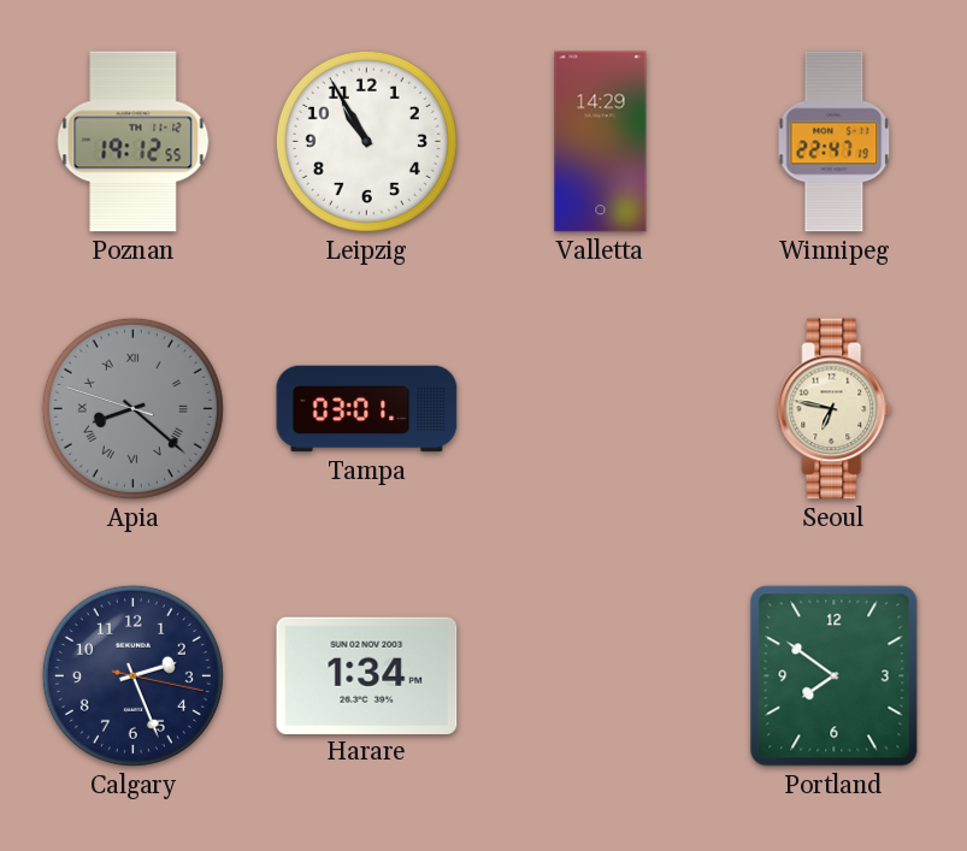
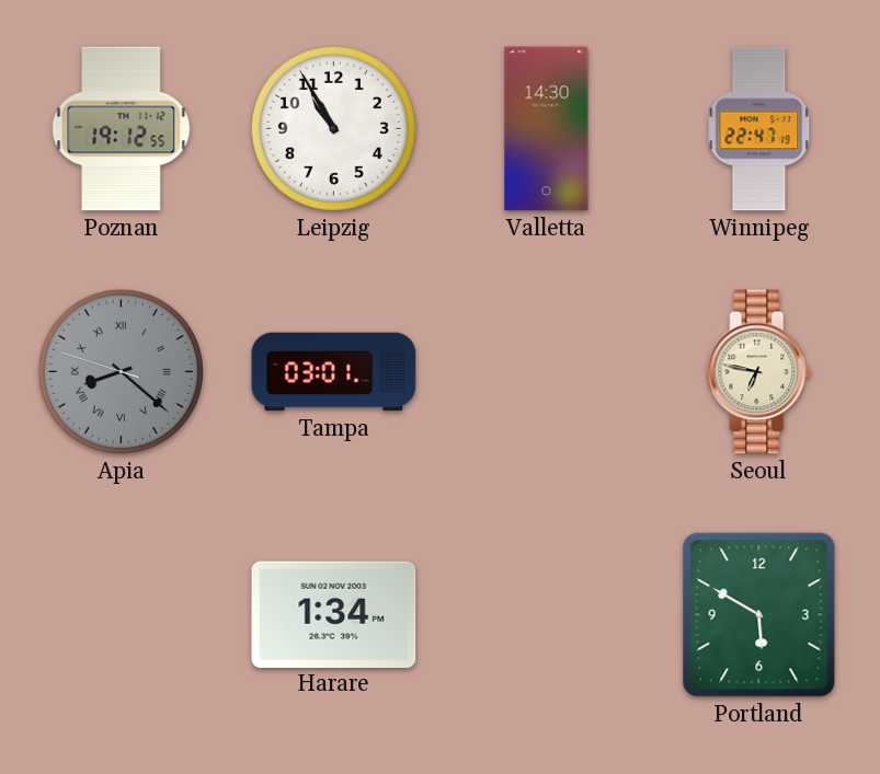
Valletta: 14:29 -> 14:30 (547, 129)
Calgary: 2:26 -> none (132, 675)
Portland: 7:51 -> 5:50 (759, 615)
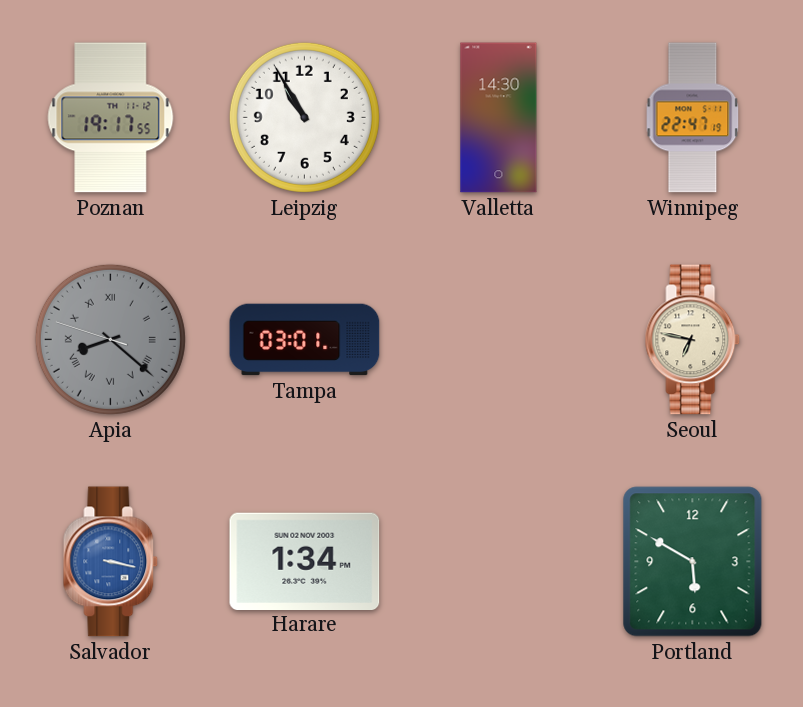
Poznan: 19:12 -> 19:17 (111, 118)
Salvador: none -> 3:17 (111, 562)
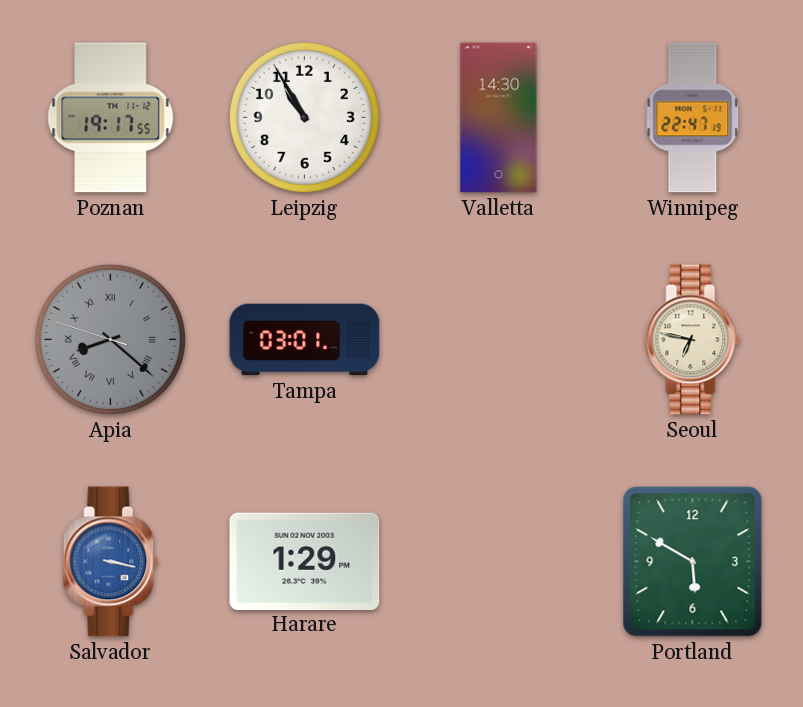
Harare: 1:34 -> 1:29 (305, 561)
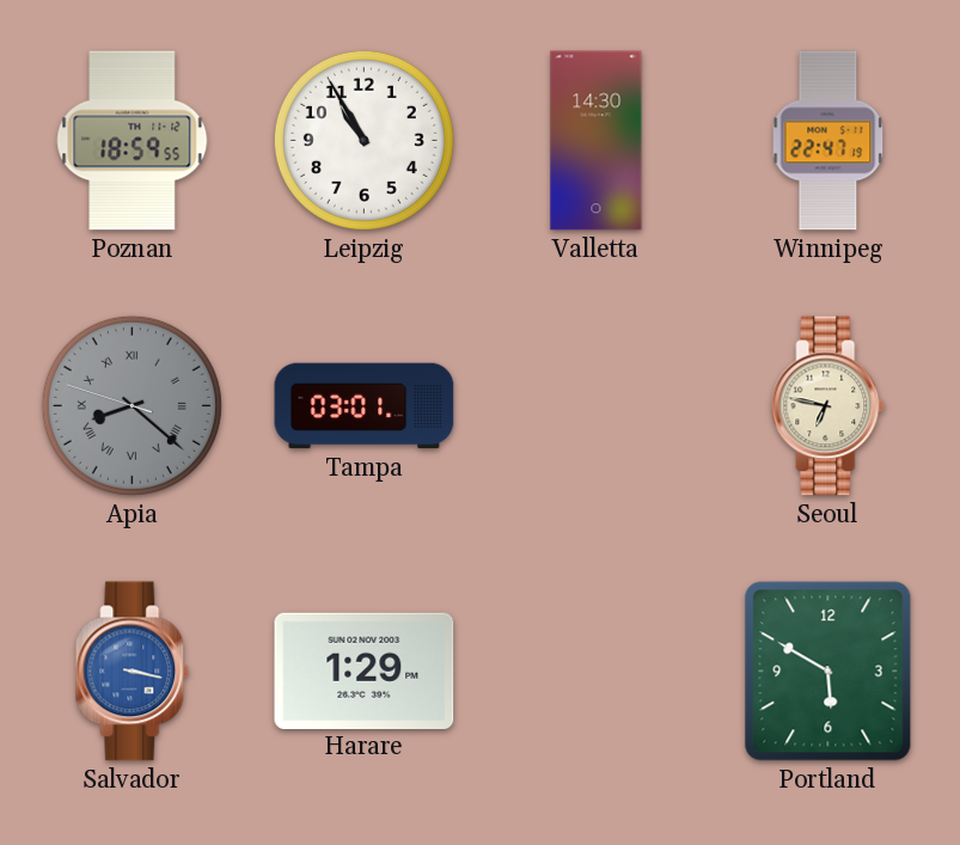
Poznan: 19:17 -> 18:59 (133, 141)
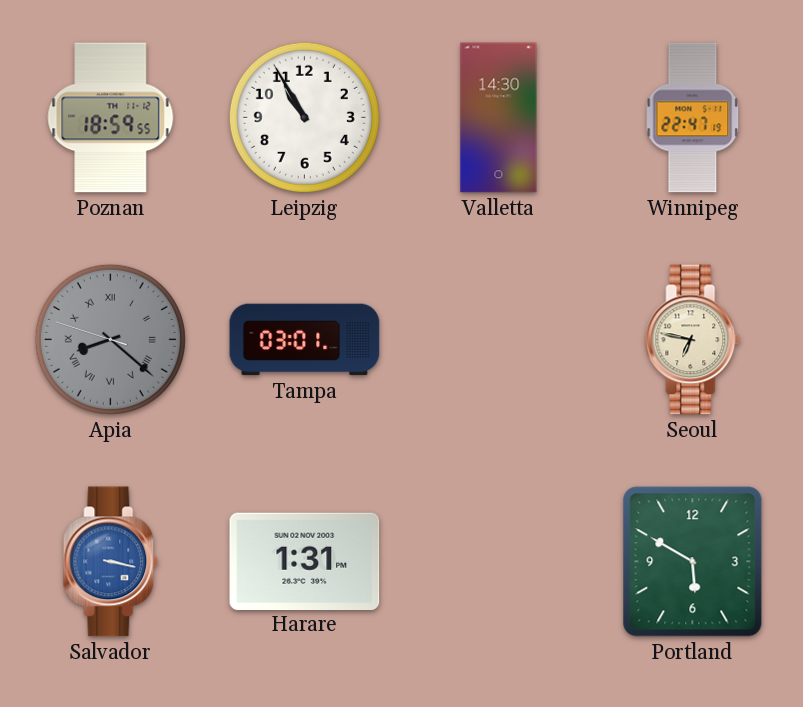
Harare: 1:29 -> 1:31 (305, 561)
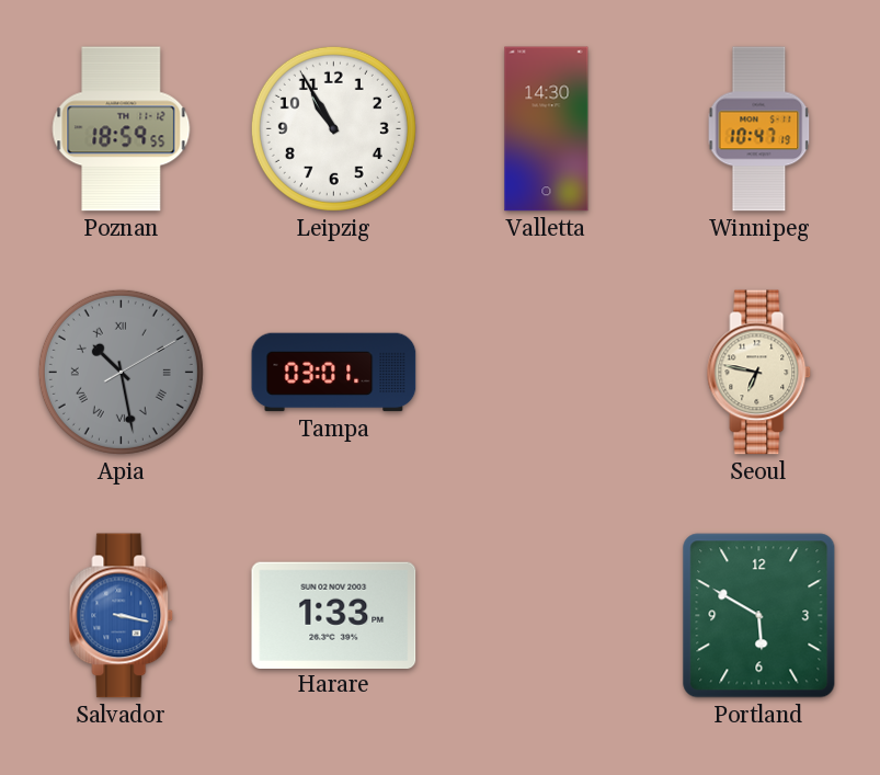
Winnipeg: 22:47 -> 10:47 (759, 129)
Apia: 8:21 -> 10:28 (121, 372)
Harare: 1:31 -> 1:33 (334, 615)
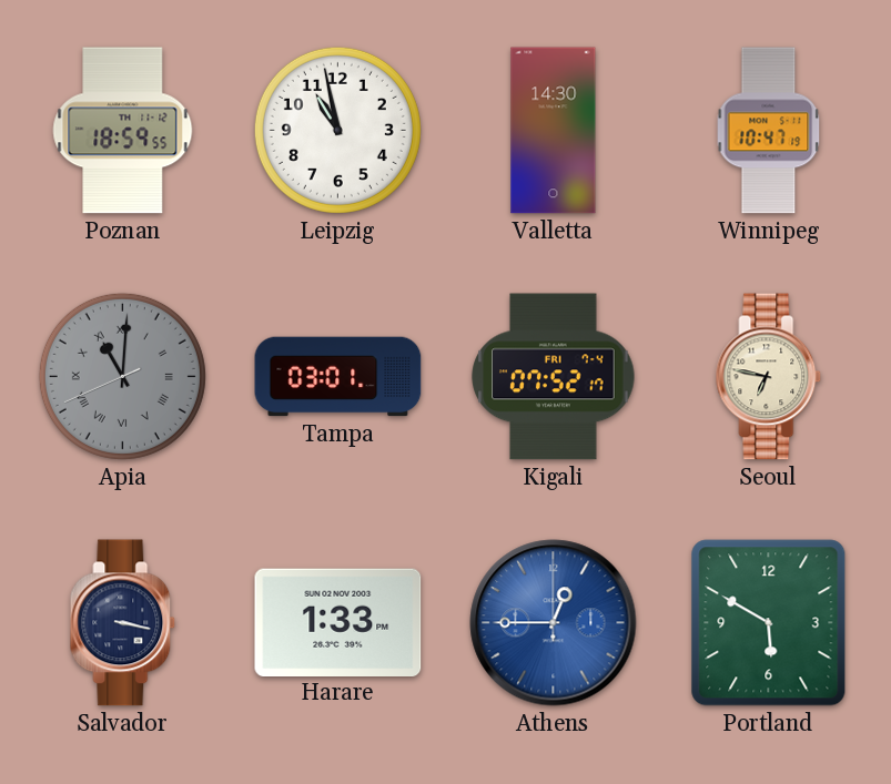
Leipzig: 10:55 -> 10:58 (337, 130)
Apia: 10:28 -> 11:00 (122, 376)
Kigali: none -> 07:52 (554, 377)
Salvador dial: blue -> navy (123, 623)
Athens: none -> 12:45 (554, 623)
